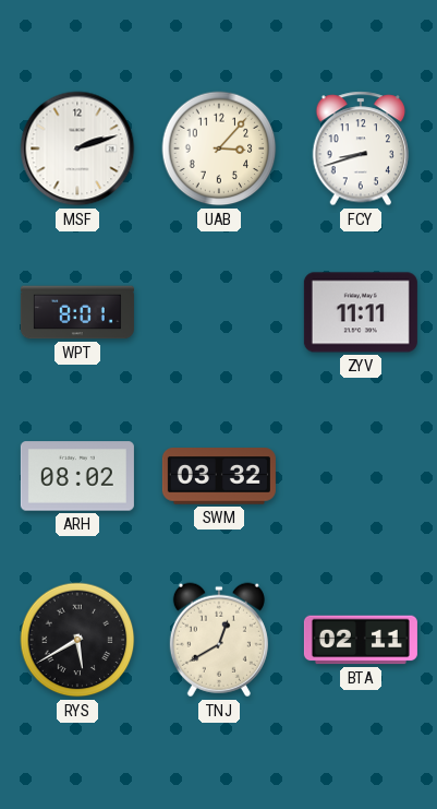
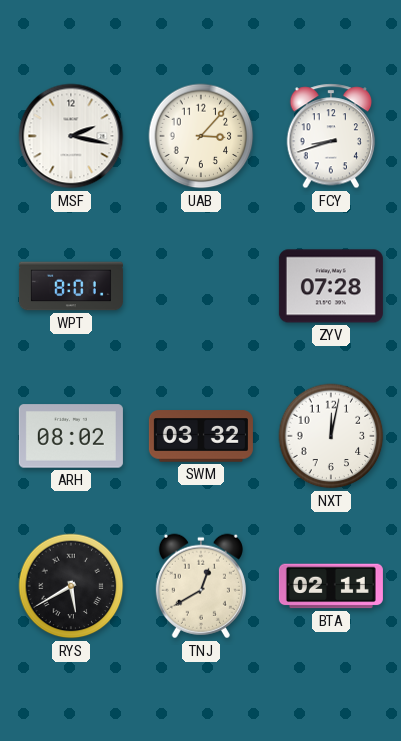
MSF: 2:12 -> 2:17 (71, 136)
ZYV: 11:11 -> 07:28 (331, 286)
NXT: none -> 12:02 (331, 436)
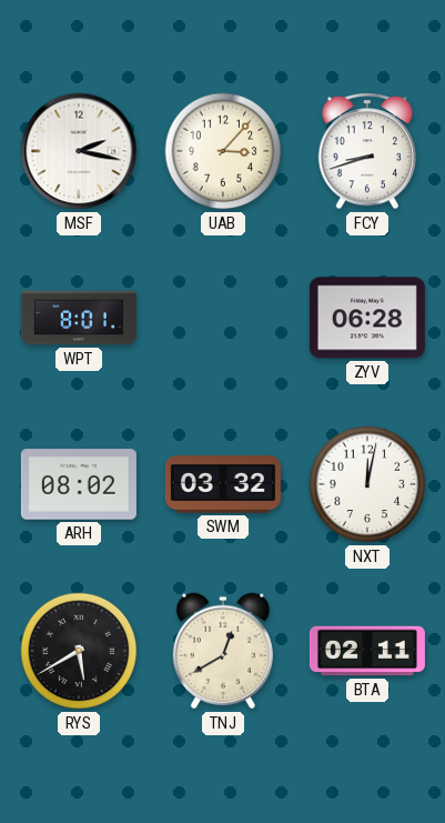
ZYV: 07:28 -> 06:28 (367, 318)
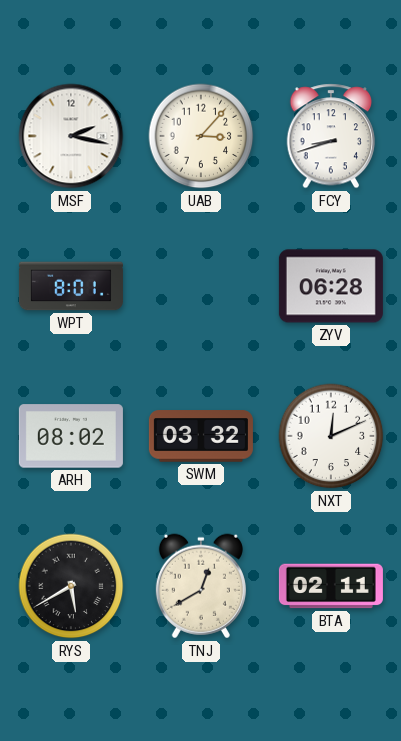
NXT: 12:02 -> 12:11 (331, 436)
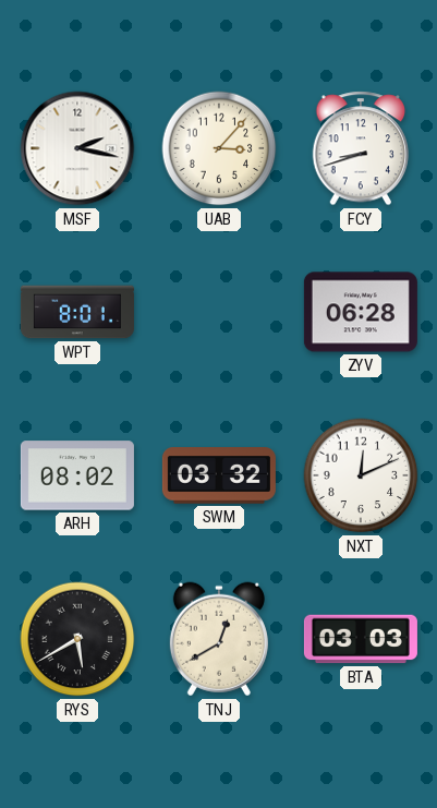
BTA: 02:11 -> 03:03 (361, 639)
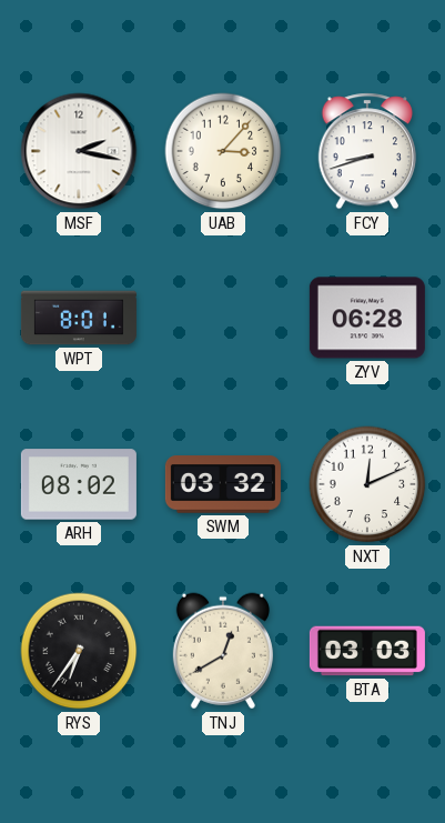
RYS: 5:40 -> 6:36 (79, 651)
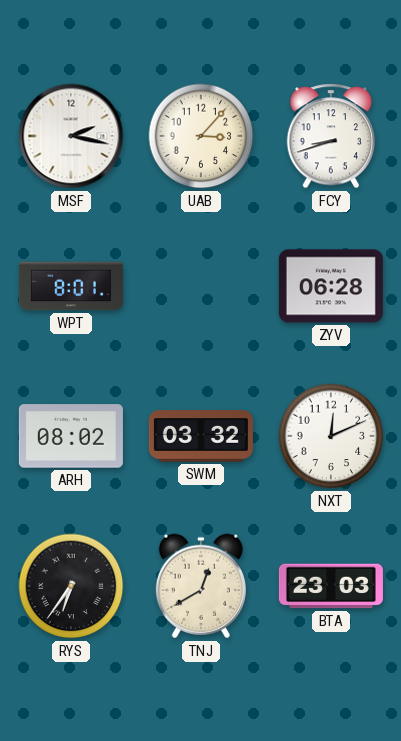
BTA: 03:03 -> 23:03 (331, 586)
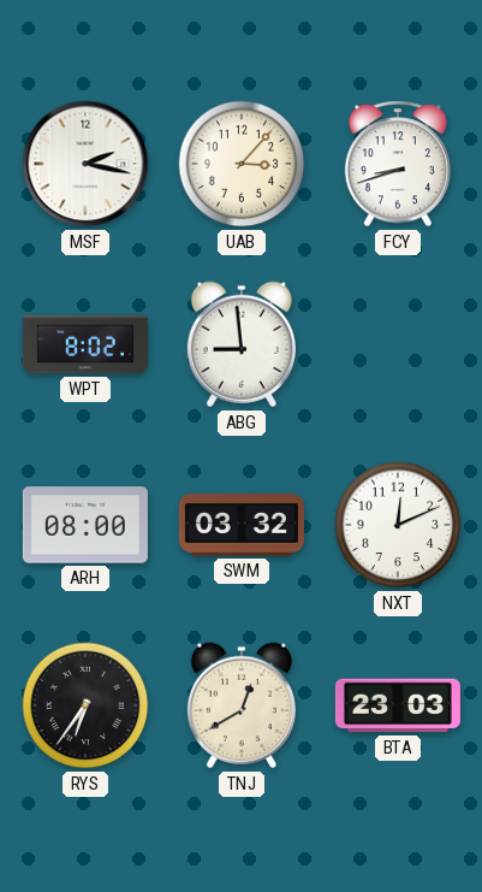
WPT: 8:01 -> 8:02 (85, 344)
ABG: none -> 8:59 (242, 344)
ZYV: 06:28 -> none (331, 286)
ARH: 08:02 -> 08:00 (85, 525)
